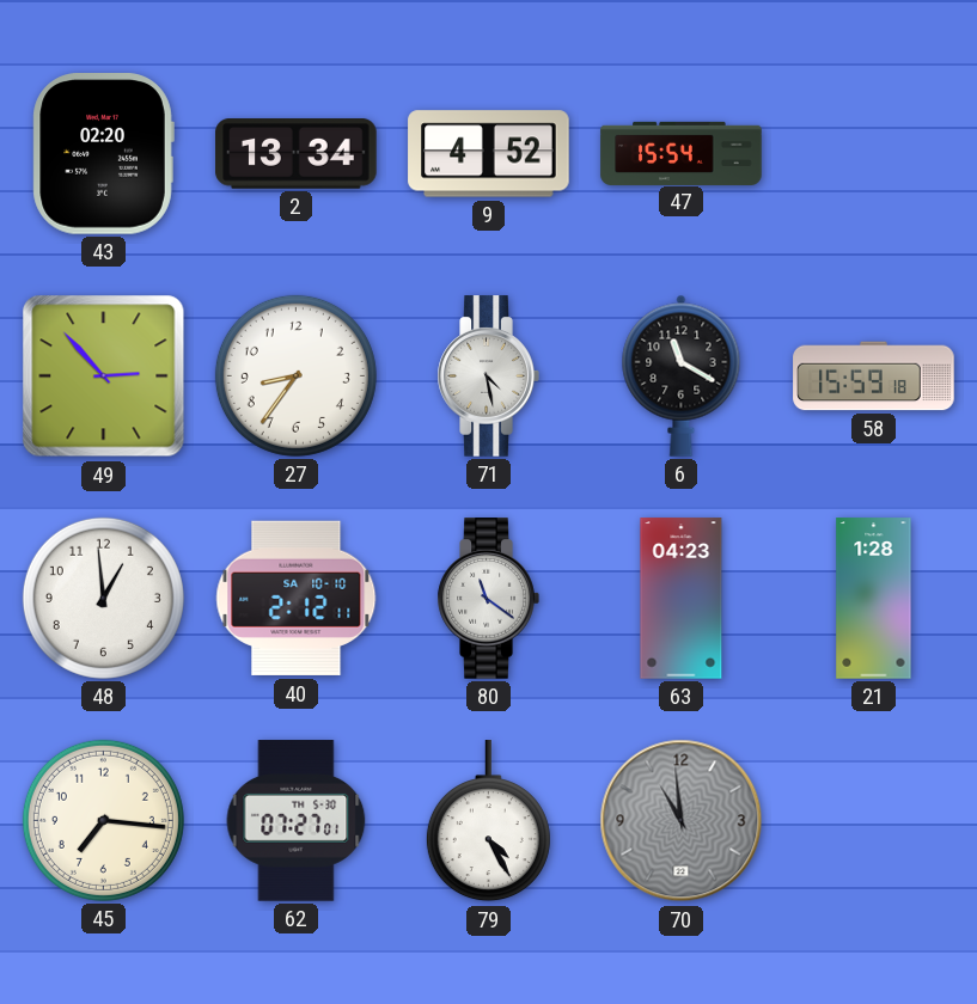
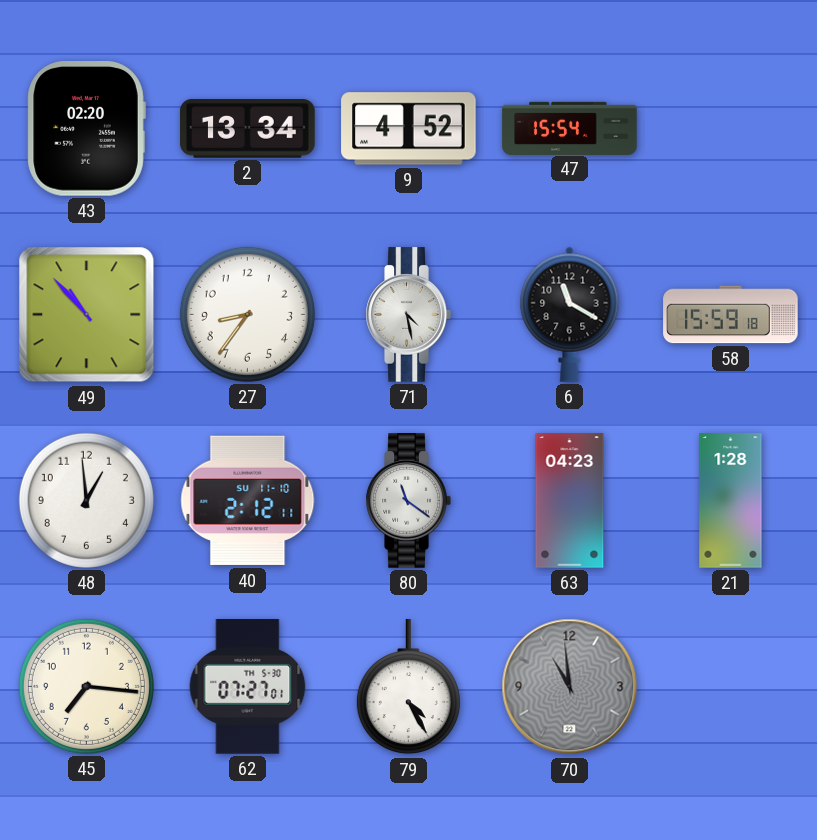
49: 2:53 -> 10:53 (87, 315)
40 date: SA 10-10 -> SU 11-10 (248, 501)
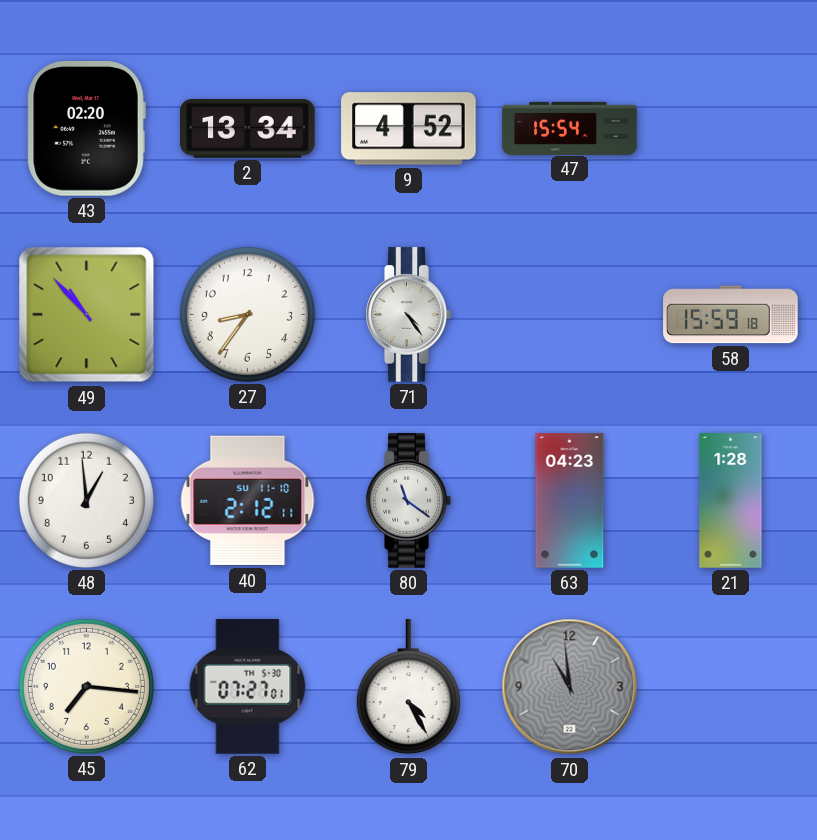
71: 4:28 -> 4:24 (408, 315)
6: 11:20 -> none (570, 314)
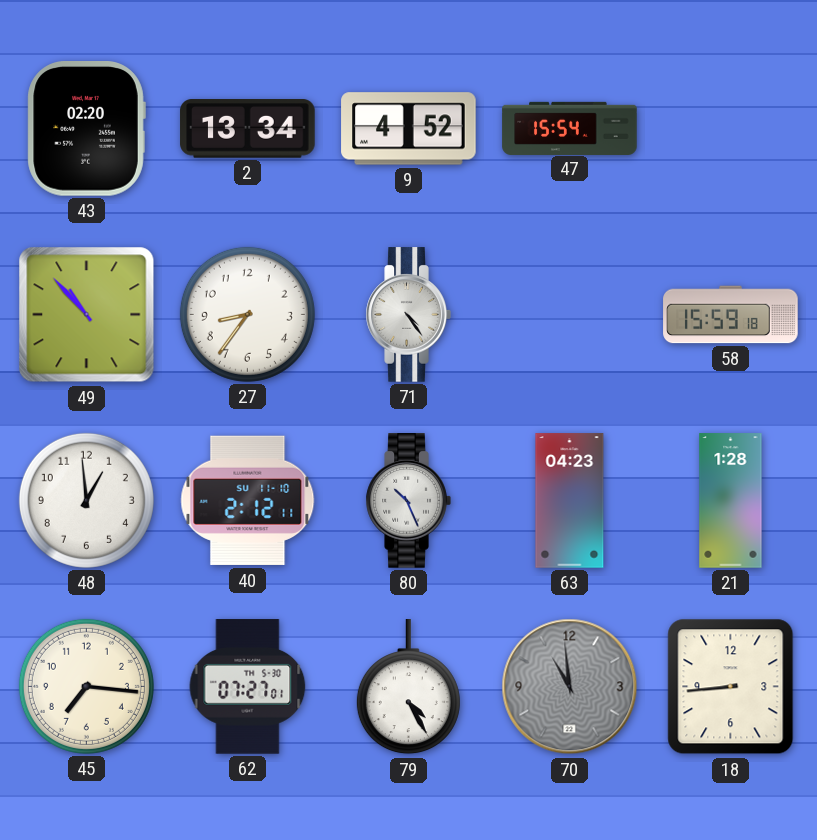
80: 11:21 -> 10:26 (408, 501)
18: none -> 8:44 (731, 687)
